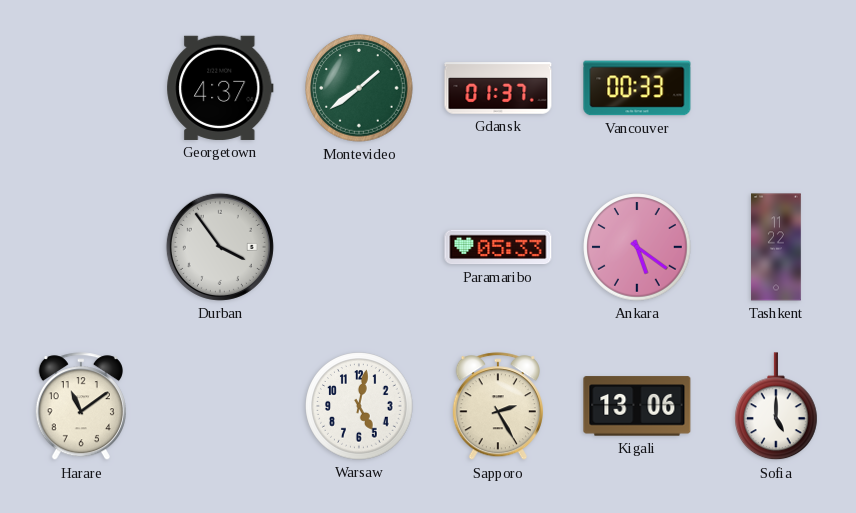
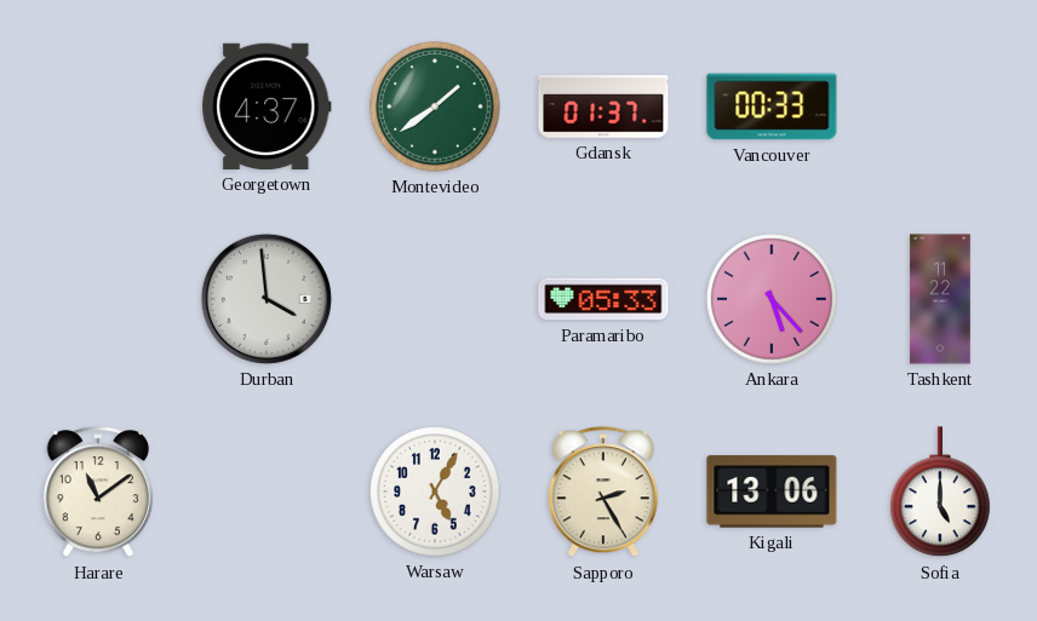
Durban: 3:54 -> 3:59 (267, 299)
Ankara: 5:21 -> 5:23 (772, 299)
Warsaw: 5:02 -> 5:05 (435, 491)
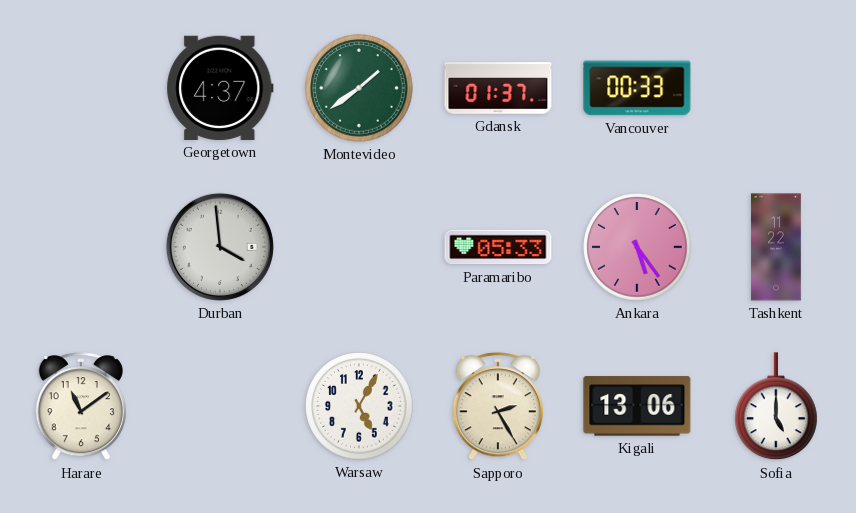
Ankara: 5:23 -> 5:24 (637, 247)
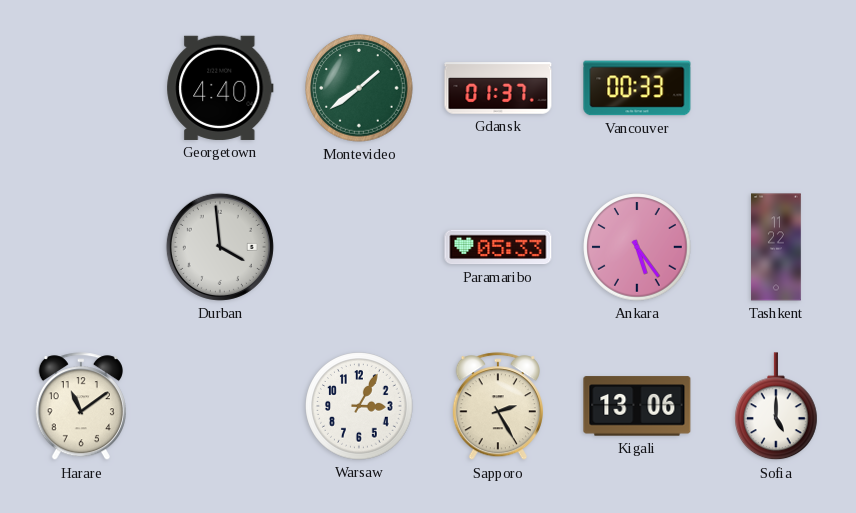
Georgetown: 4:37 -> 4:40 (220, 88)
Warsaw: 5:05 -> 3:05 (359, 406)
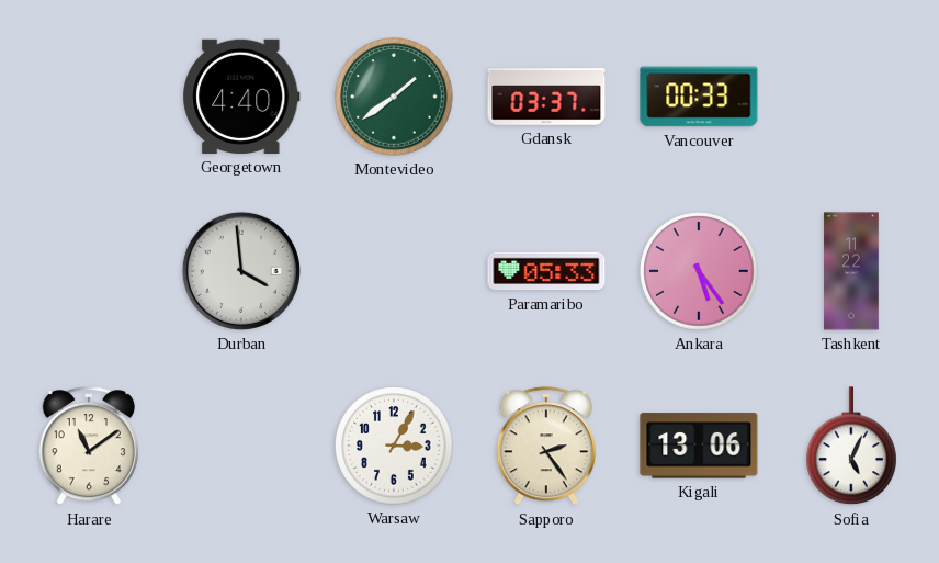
Gdansk: 01:37 -> 03:37 (546, 97)
Sapporo: 2:25 -> 2:24 (546, 447)
Sofia: 5:00 -> 5:04 (852, 447)
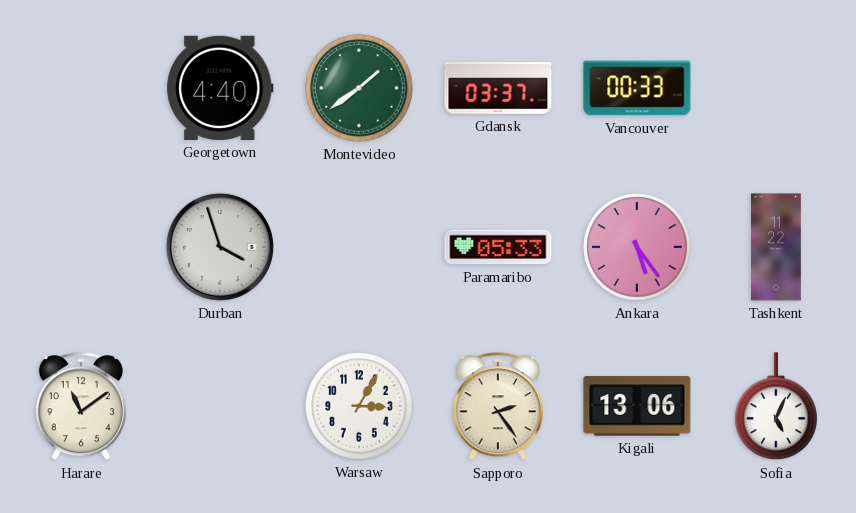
Durban: 3:59 -> 3:57 (220, 247)
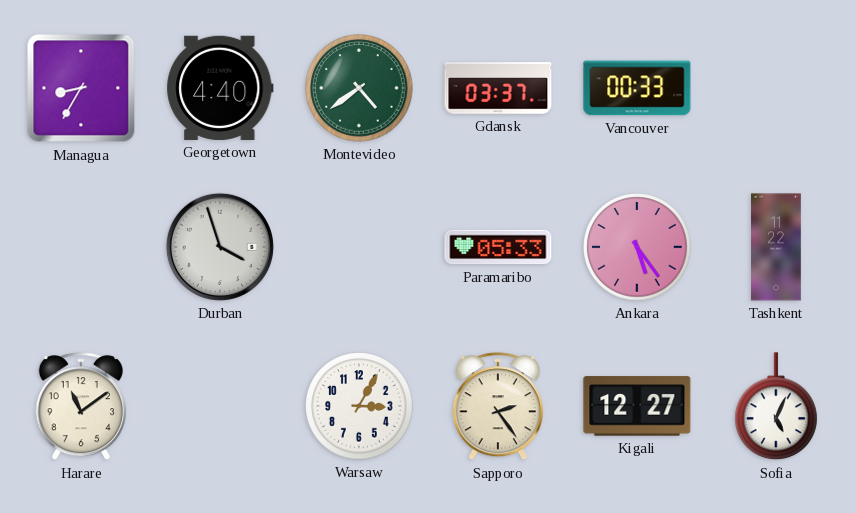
Managua: none -> 8:35 (81, 88)
Montevideo: 1:39 -> 4:39 (359, 88)
Kigali: 13:06 -> 12:27 (637, 406)
